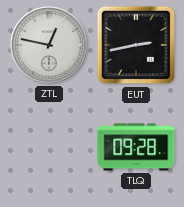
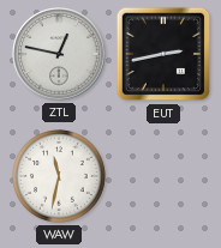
WAW: none -> 11:32 (60, 177)
TLQ: 09:28 -> none (136, 147)
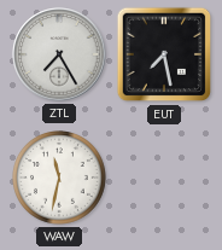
ZTL: 12:47 -> 7:25 (59, 54)
EUT: 2:43 -> 7:28 (164, 54)
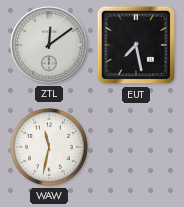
ZTL: 7:25 -> 12:09 (49, 45)
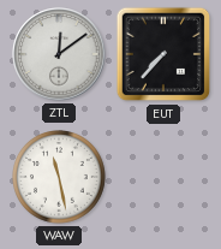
EUT: 7:28 -> 7:37 (163, 54)
WAW: 11:32 -> 11:28 (60, 178)
